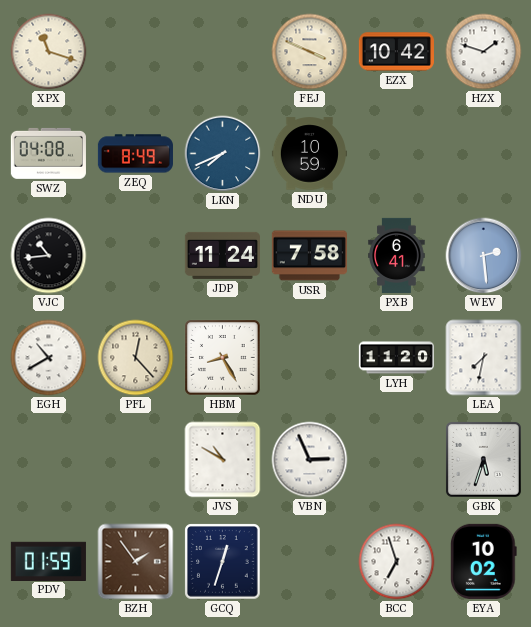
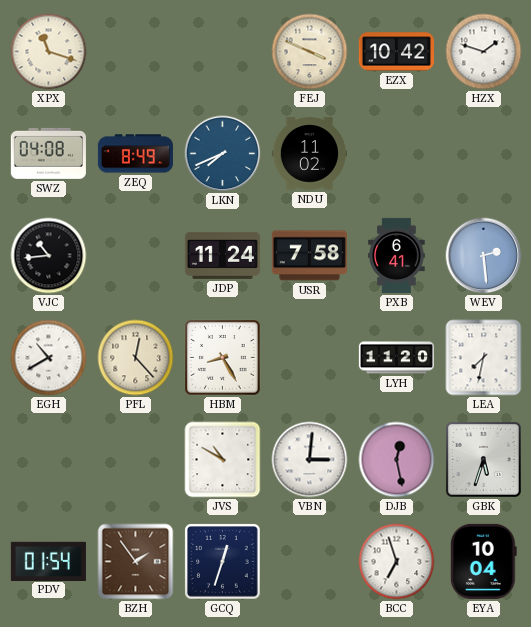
NDU: 10:59 -> 11:02 (309, 154)
VBN: 2:56 -> 3:01 (310, 460)
DJB: none -> 12:28 (397, 460)
PDV: 01:59 -> 01:54 (48, 561)
EYA: 10:02 -> 10:04 (484, 561)
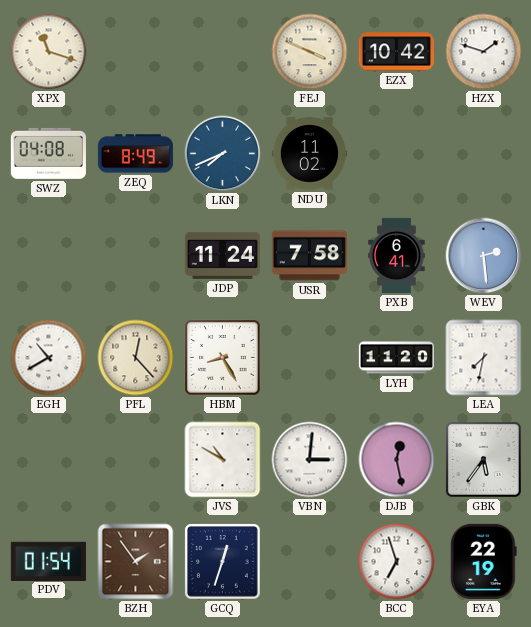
VJC: 10:44 -> none (49, 256)
GBK: 5:33 -> 5:36 (483, 459)
EYA: 10:04 -> 22:19 (484, 561)
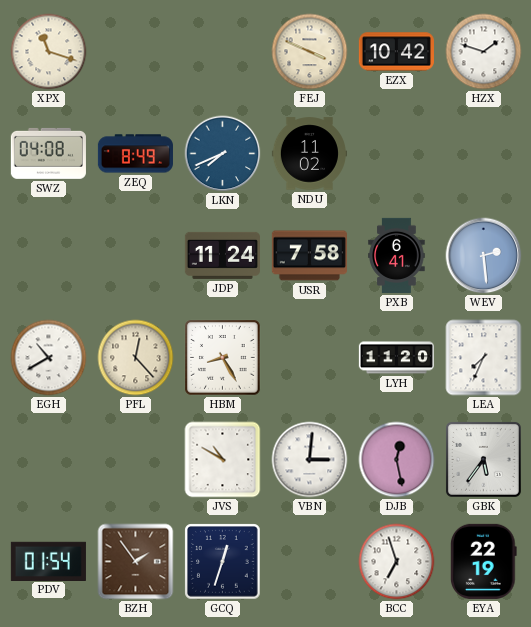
LEA: 7:32 -> 7:34 (484, 358)
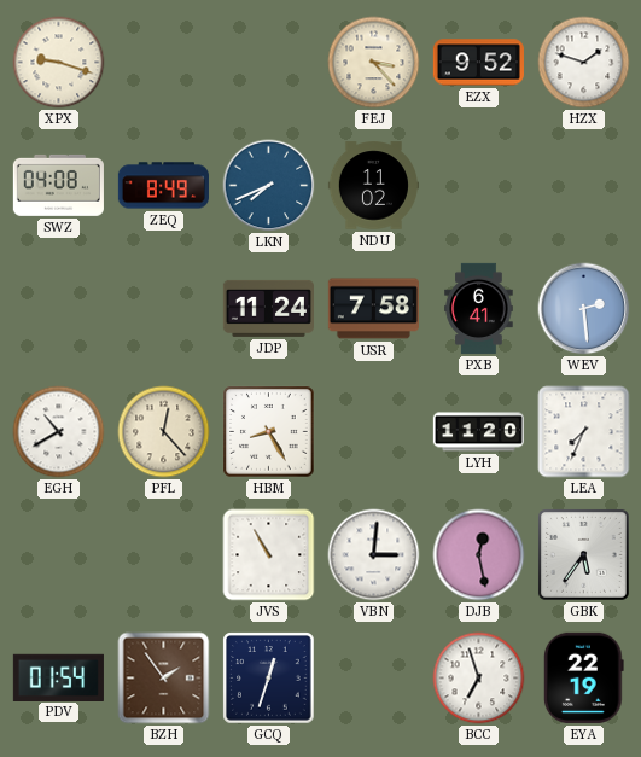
XPX: 11:18 -> 9:18 (59, 63)
FEJ: 3:49 -> 3:23 (374, 63)
EZX: 10:42 -> 9:52 (478, 63)
JVS: 10:50 -> 10:55 (269, 555)
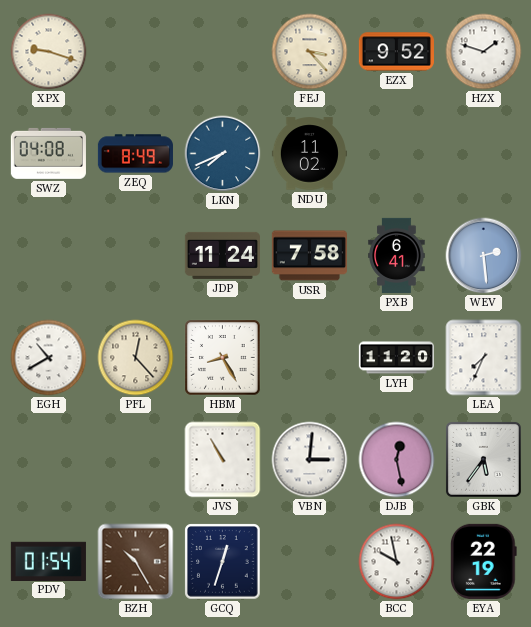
BZH: 1:54 -> 10:25 (136, 562)
BCC: 6:57 -> 9:58 (397, 562)
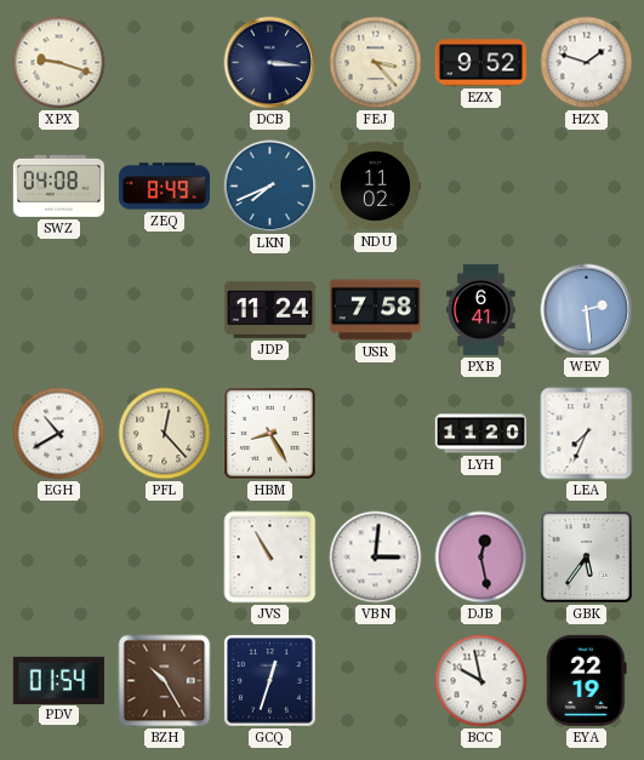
DCB: none -> 3:16 (270, 63)
